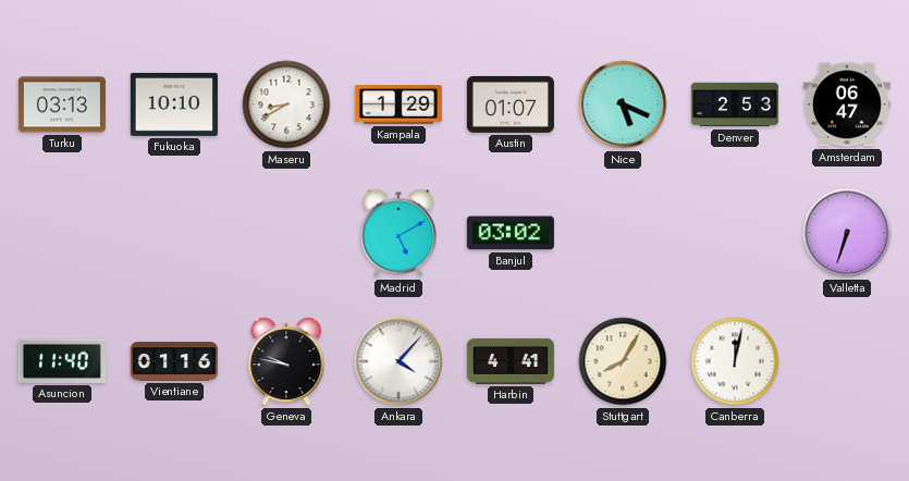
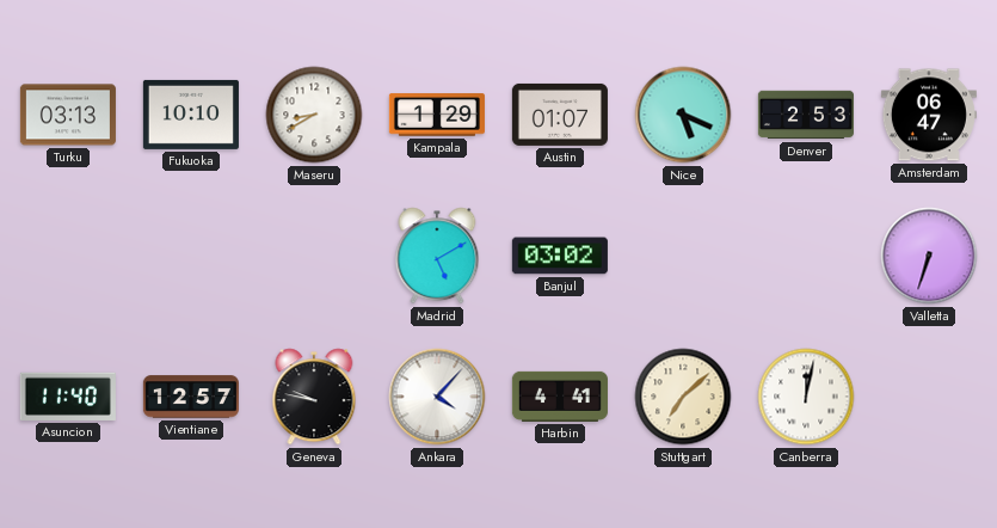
Vientiane: 01:16 -> 12:57 (191, 397)
Stuttgart: 8:05 -> 7:08 (683, 397)
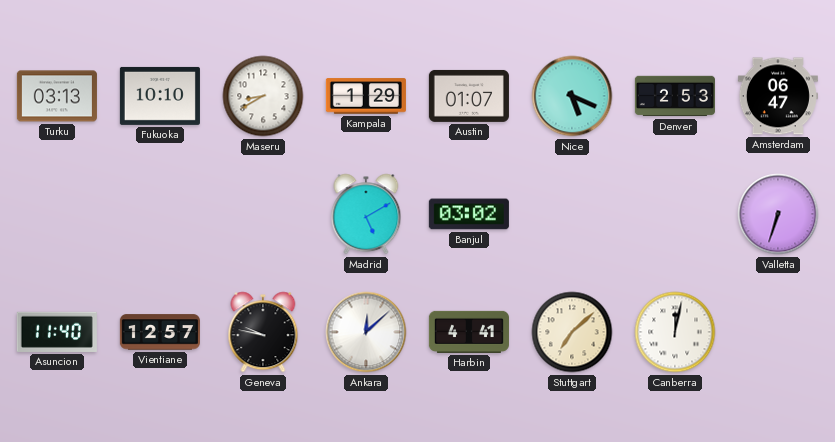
Ankara: 4:07 -> 12:08 (366, 332)
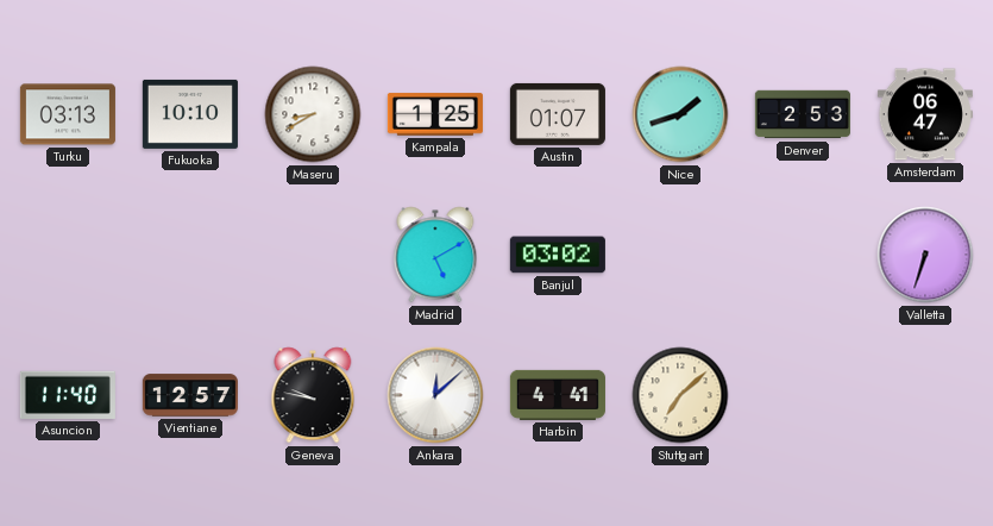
Kampala: 1:29 -> 1:25 (435, 114)
Nice: 5:19 -> 1:42 (680, 114)
Canberra: 12:02 -> none (675, 332)
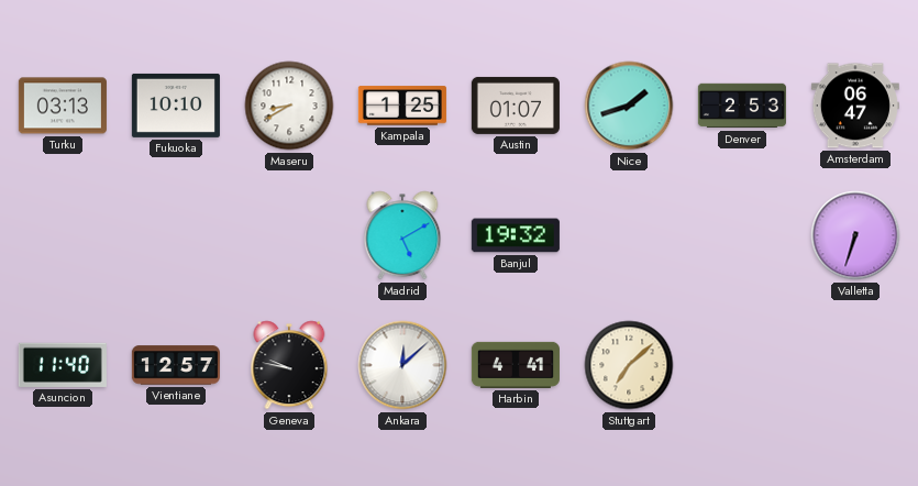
Banjul: 03:02 -> 19:32 (516, 235)
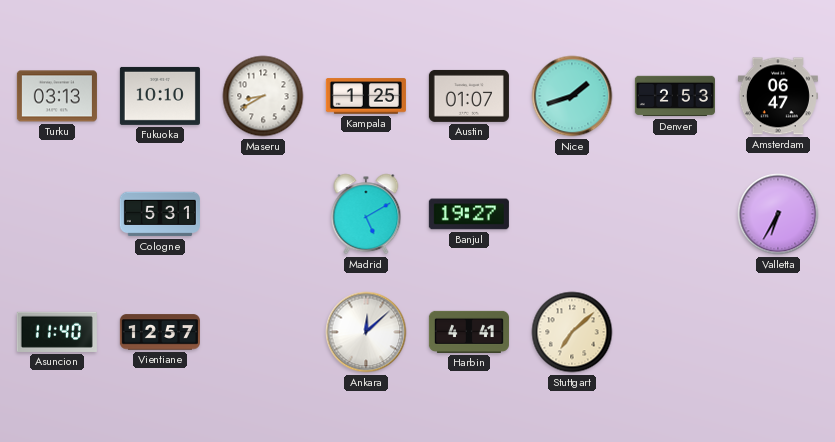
Cologne: none -> 5:31 (160, 214)
Banjul: 19:32 -> 19:27 (469, 214)
Valletta: 6:33 -> 6:35 (778, 214)
Geneva: 9:47 -> none (289, 365)
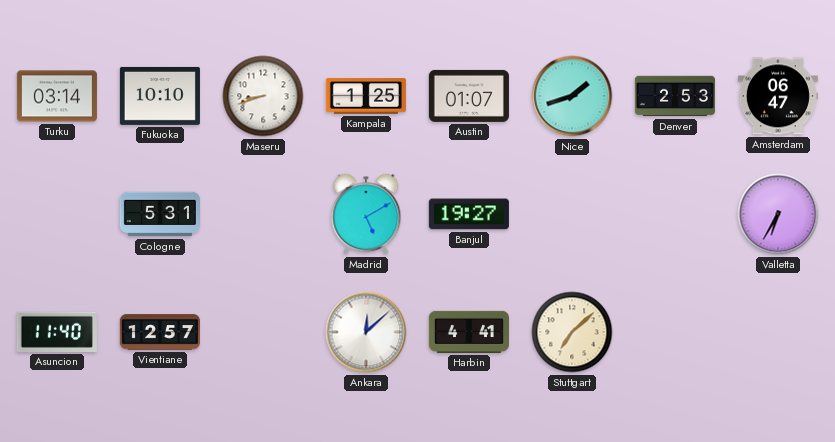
Turku: 03:13 -> 03:14 (57, 96)
Maseru: 8:40 -> 8:42 (263, 96)
